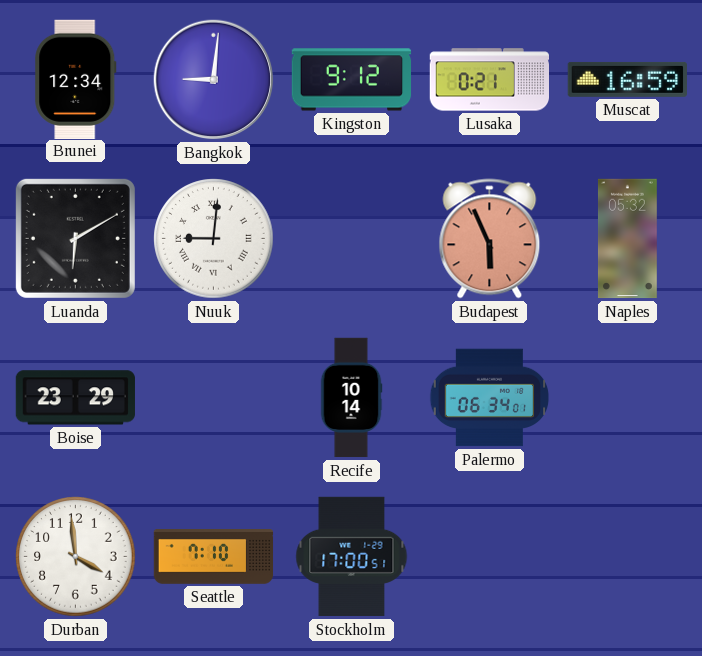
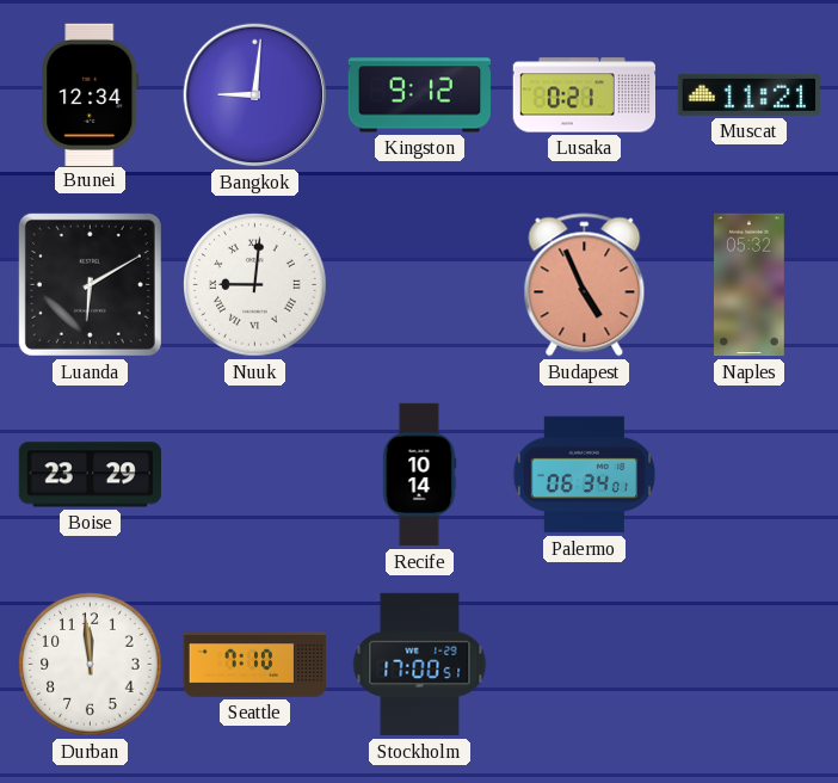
Muscat: 16:59 -> 11:21 (748, 94)
Budapest: 5:56 -> 4:56 (585, 285)
Durban: 3:59 -> 11:59 (91, 665)
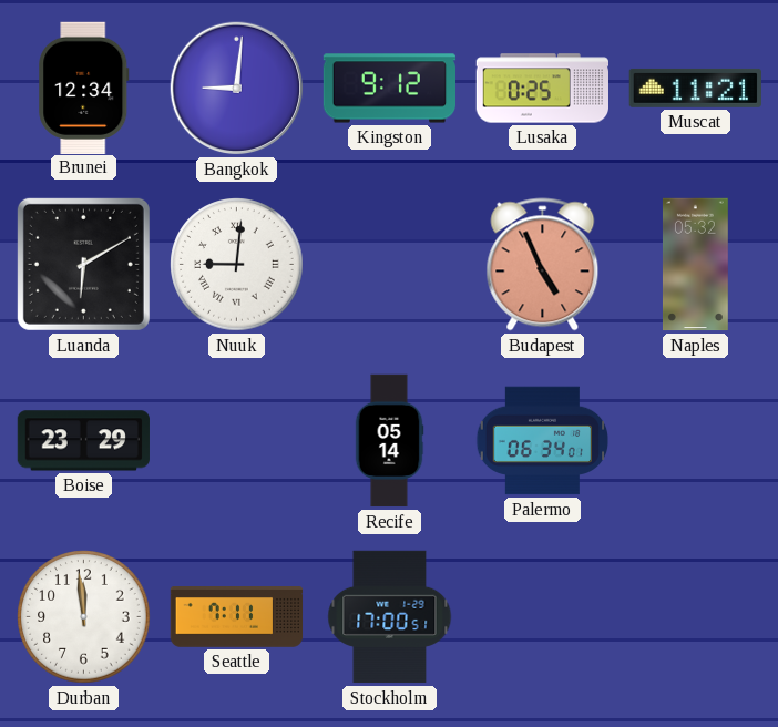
Lusaka: 0:21 -> 0:25 (542, 89)
Recife: 10:14 -> 05:14 (389, 441)
Seattle: 7:10 -> 7:11 (237, 617)
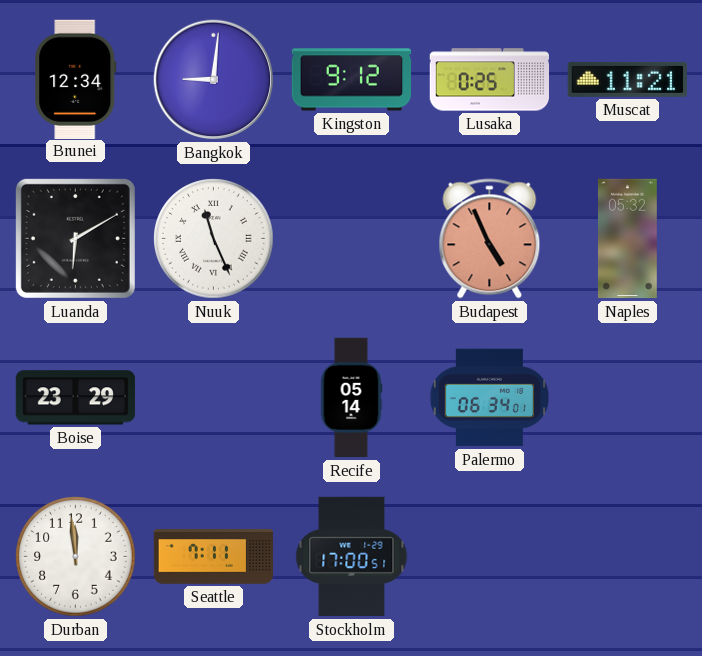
Nuuk: 9:01 -> 11:26 (214, 239)
